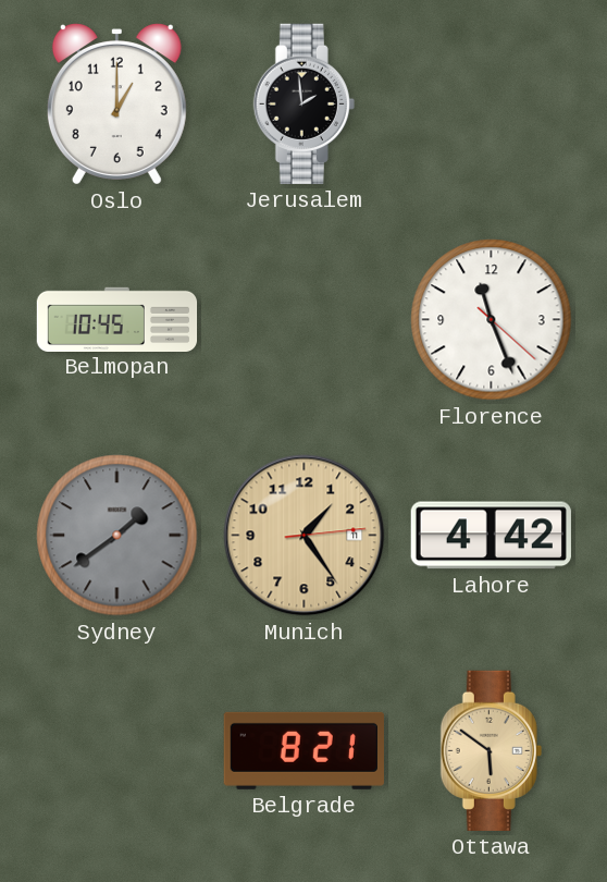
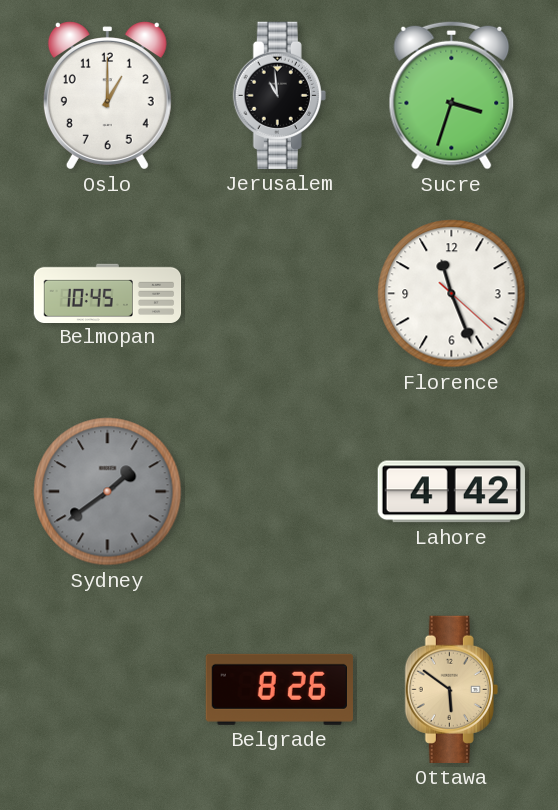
Jerusalem: 1:59 -> 10:59 (279, 95)
Sucre: none -> 3:33 (452, 95)
Munich: 1:24 -> none (305, 536)
Belgrade: 8:21 -> 8:26 (279, 689)
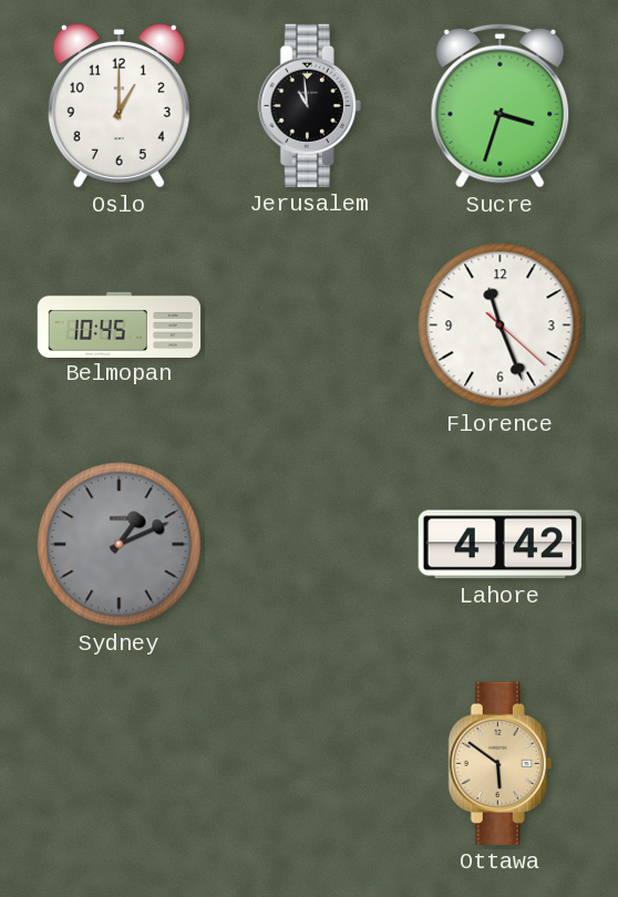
Sydney: 1:39 -> 1:11 (120, 545)
Belgrade: 8:26 -> none (279, 689)
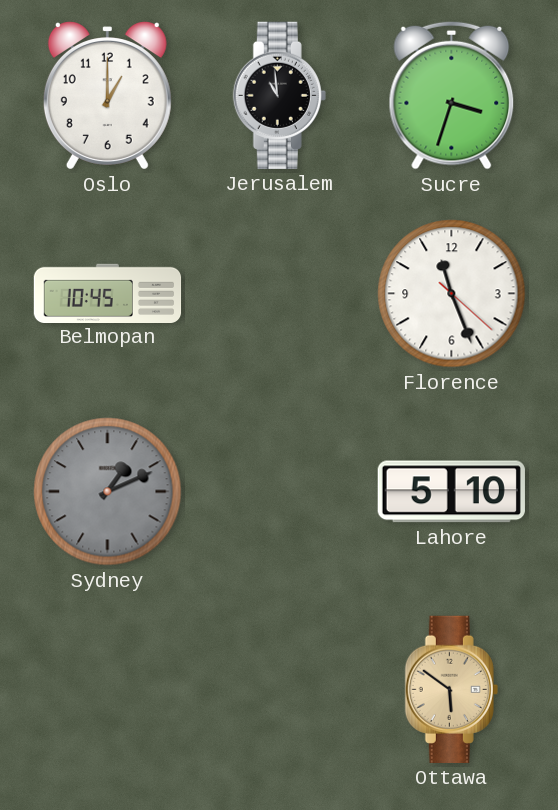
Lahore: 4:42 -> 5:10 (451, 492)
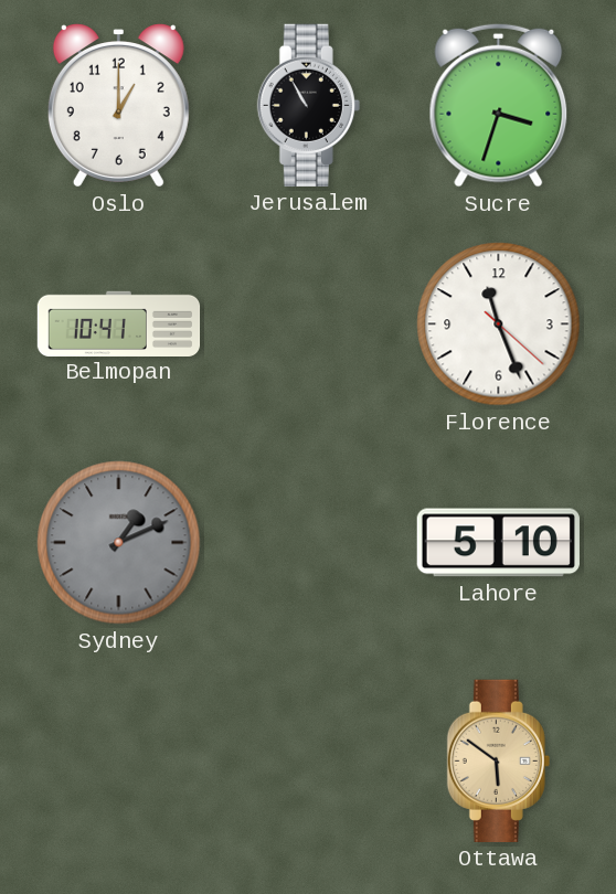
Jerusalem: 10:59 -> 10:55 (308, 105)
Belmopan: 10:45 -> 10:41 (119, 323)
